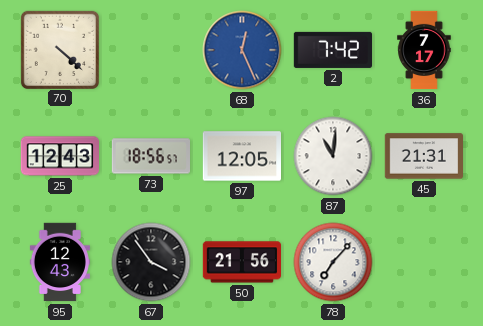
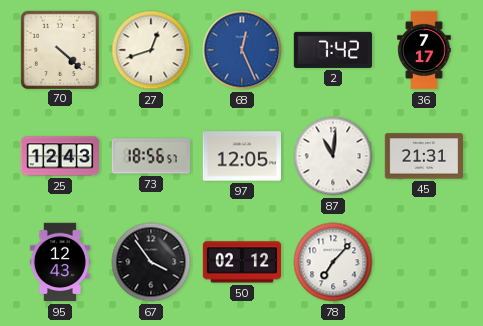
27: none -> 12:42 (151, 50)
50: 21:56 -> 02:12 (241, 262)
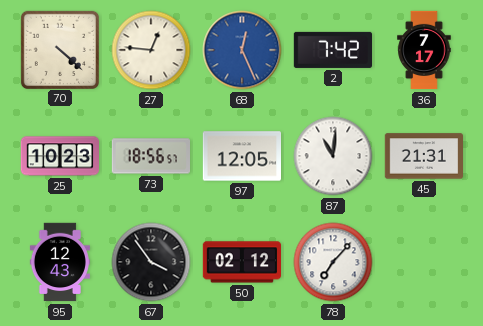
27: 12:42 -> 12:46 (151, 50)
25: 12:43 -> 10:23 (60, 156)
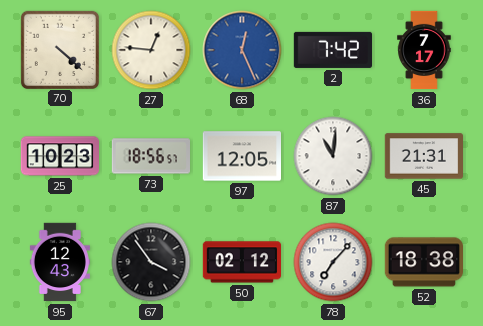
52: none -> 18:38 (423, 262)
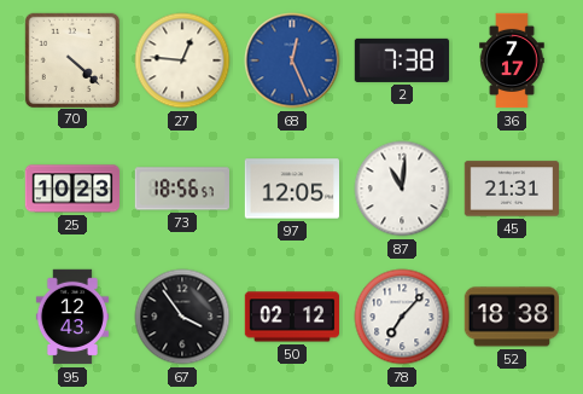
2: 7:42 -> 7:38 (401, 60)
